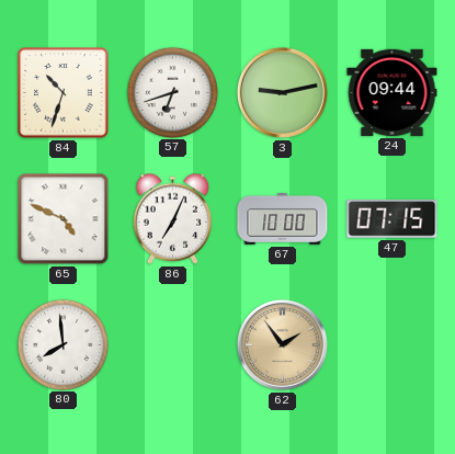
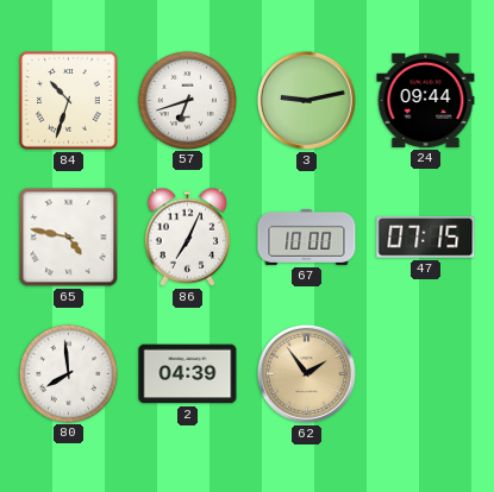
65: 4:49 -> 4:47 (69, 238)
2: none -> 04:39 (188, 374)
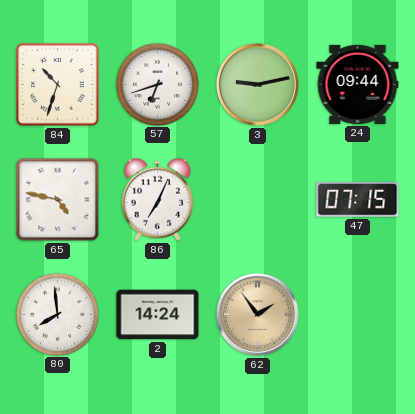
67: 10:00 -> none (307, 236)
2: 04:39 -> 14:24 (158, 315)
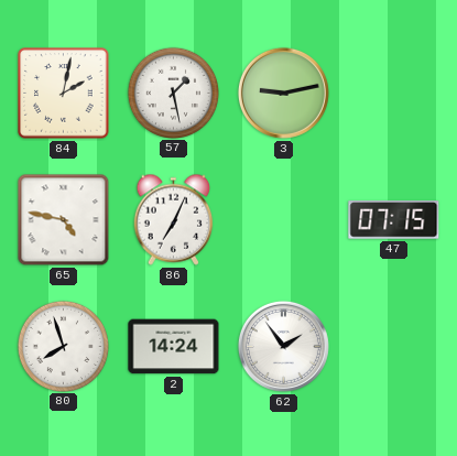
84: 10:33 -> 2:02 (64, 94)
57: 6:42 -> 1:28 (173, 93)
24: 09:44 -> none (358, 84)
80: 7:59 -> 7:57 (63, 346)
62 dial: champagne -> white (283, 346)
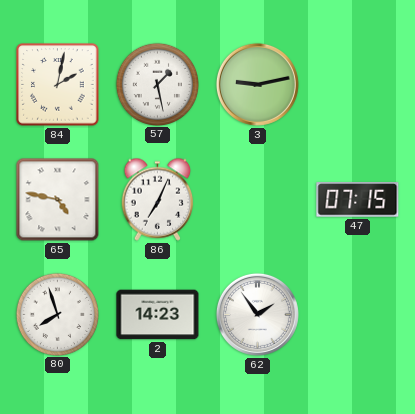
2: 14:24 -> 14:23 (158, 315)
